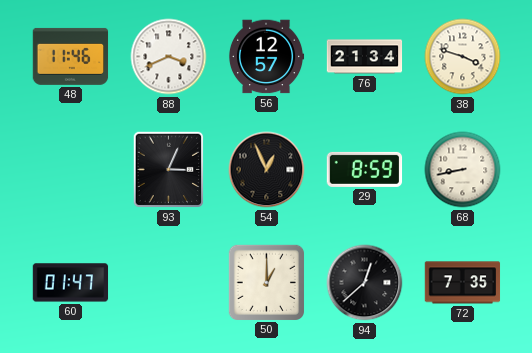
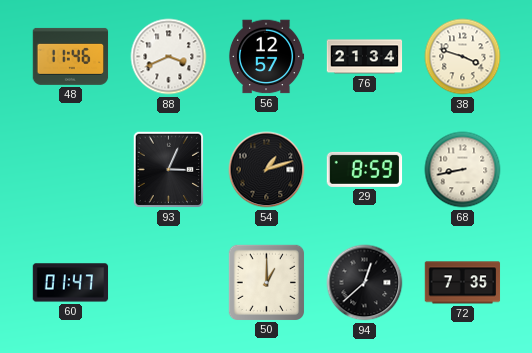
54: 12:56 -> 1:12 (267, 170)
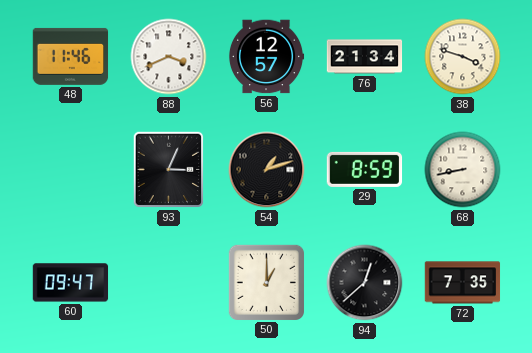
60: 01:47 -> 09:47 (71, 283)
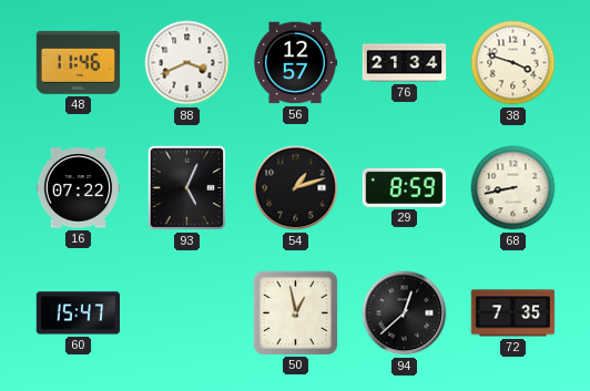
16: none -> 07:22 (79, 188)
93: 3:04 -> 5:04 (187, 188)
60: 09:47 -> 15:47 (79, 313)
50: 1:00 -> 12:58 (295, 312)
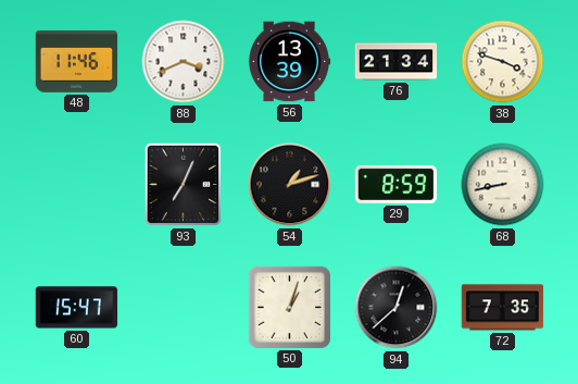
56: 12:57 -> 13:39 (289, 62)
16: 07:22 -> none (79, 188)
93: 5:04 -> 7:04 (184, 185)
50: 12:58 -> 1:03 (289, 307)
